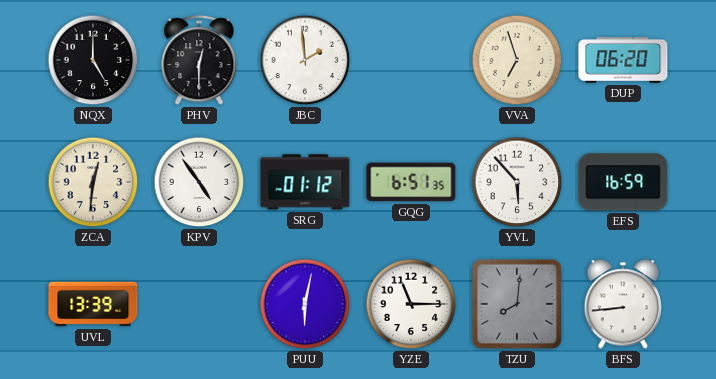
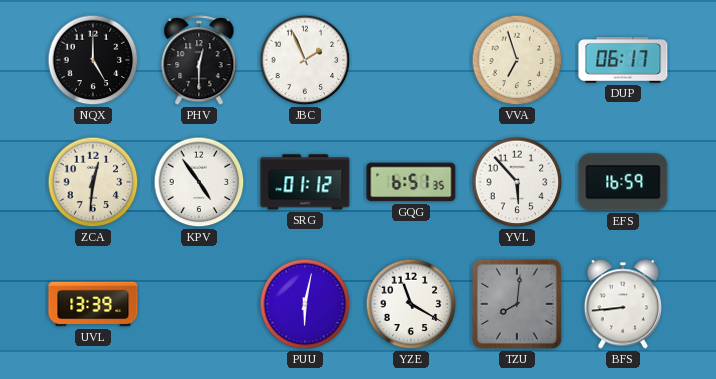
JBC: 1:59 -> 1:56 (305, 60)
DUP: 06:20 -> 06:17 (623, 61)
YZE: 11:15 -> 11:20 (411, 304)
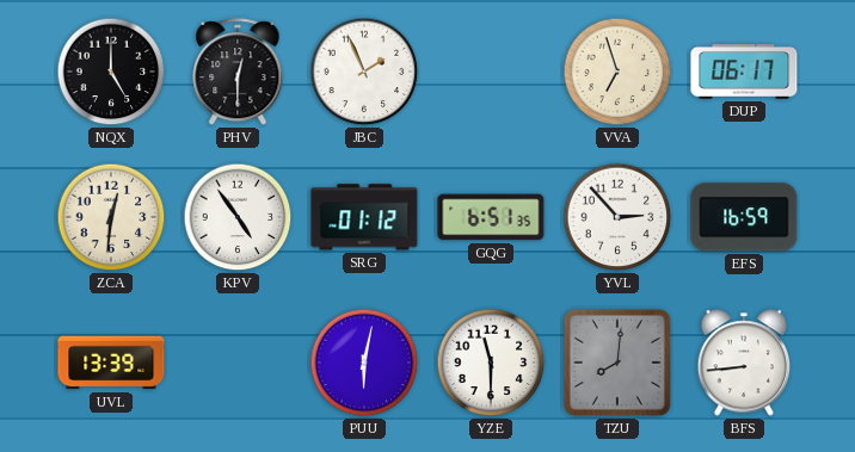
YVL: 5:53 -> 2:53 (617, 217)
YZE: 11:20 -> 11:30 (491, 363)
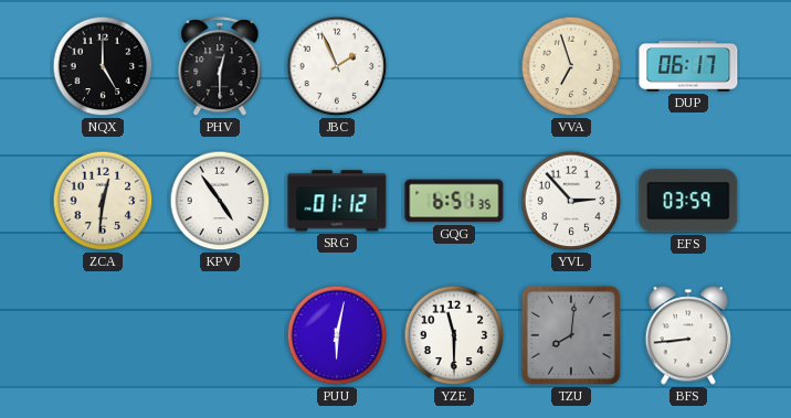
EFS: 16:59 -> 03:59 (688, 201)
UVL: 13:39 -> none (111, 363)
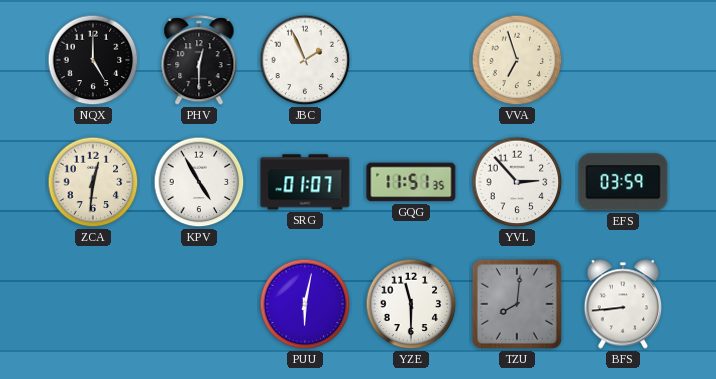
DUP: 06:17 -> none (688, 67)
KPV: 4:54 -> 4:55 (199, 182)
SRG: 01:12 -> 01:07 (305, 182)
GQG: 6:51 -> 11:51 (411, 182)
